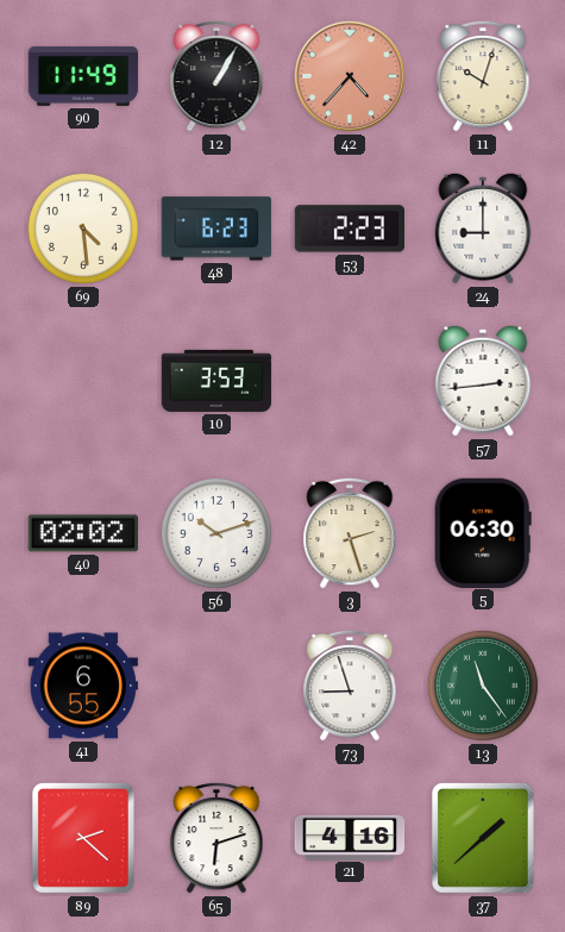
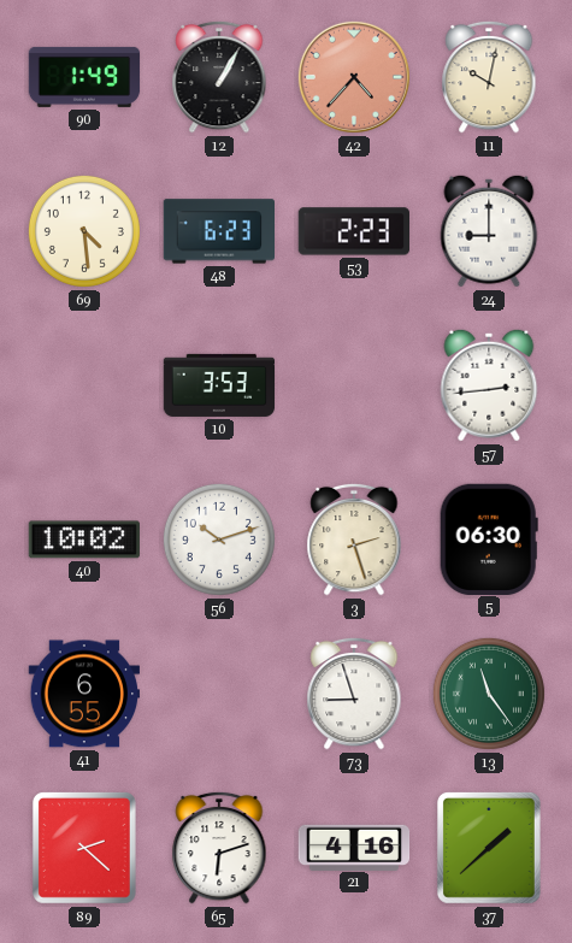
90: 11:49 -> 1:49 (84, 77)
11: 10:03 -> 10:02 (489, 77)
40: 02:02 -> 10:02 (83, 540)
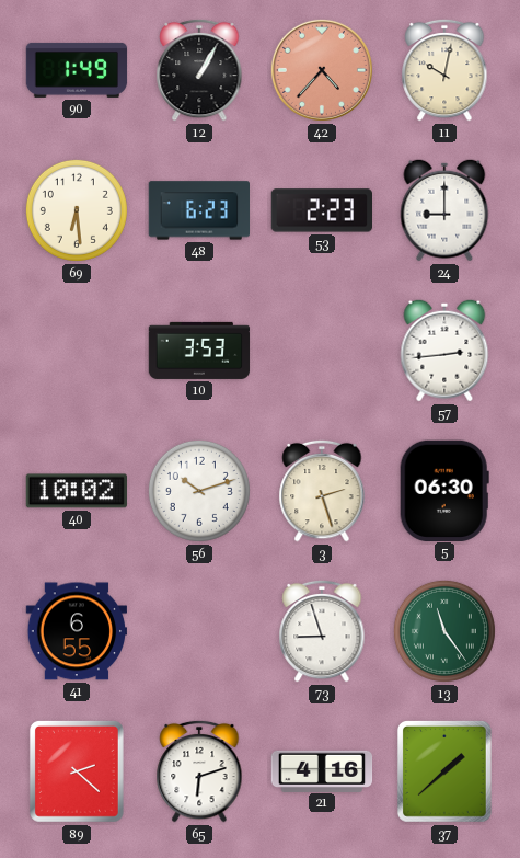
69: 4:29 -> 6:29 (77, 210)
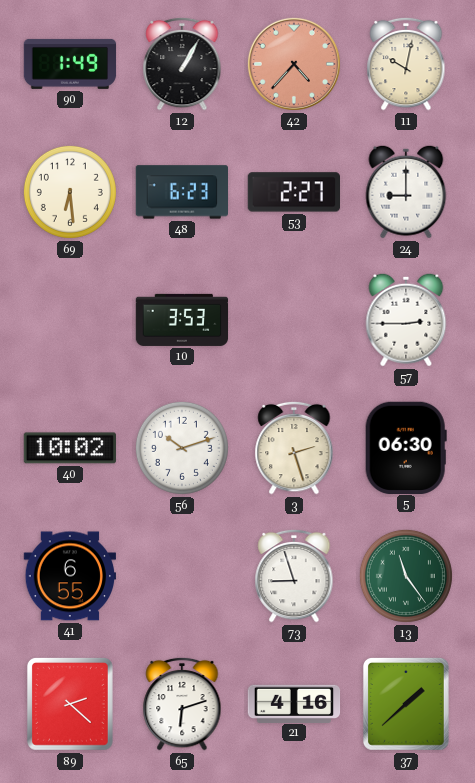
53: 2:23 -> 2:27 (293, 192)
57: 2:44 -> 2:45 (406, 320)
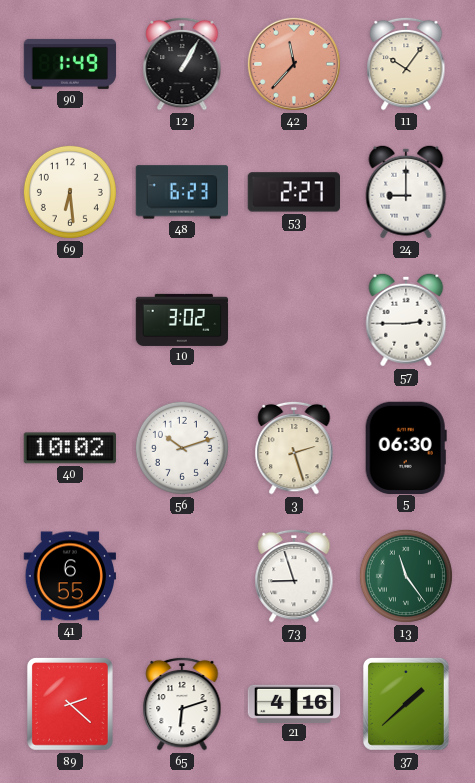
42: 4:37 -> 11:37 (294, 64)
11: 10:02 -> 10:06 (406, 64)
10: 3:53 -> 3:02 (182, 320)
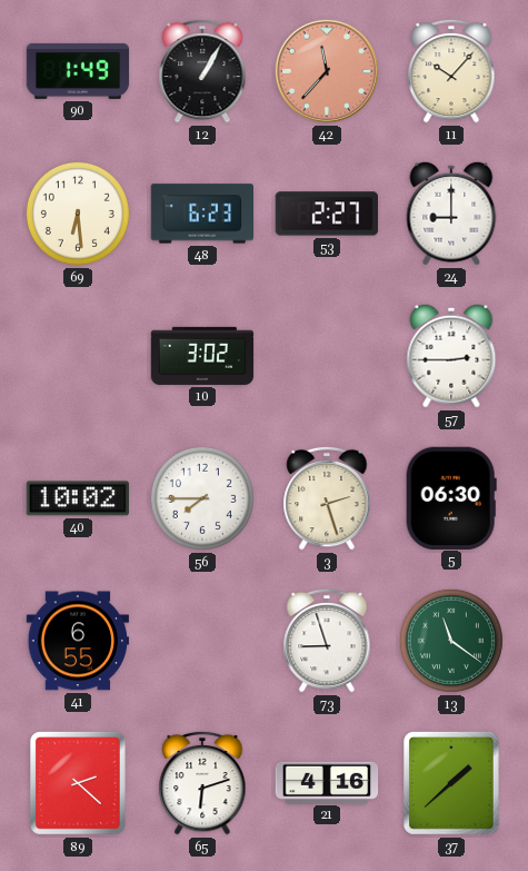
11: 10:06 -> 10:07 (451, 71)
56: 10:12 -> 7:45 (202, 498)
13: 11:24 -> 11:21 (451, 641)
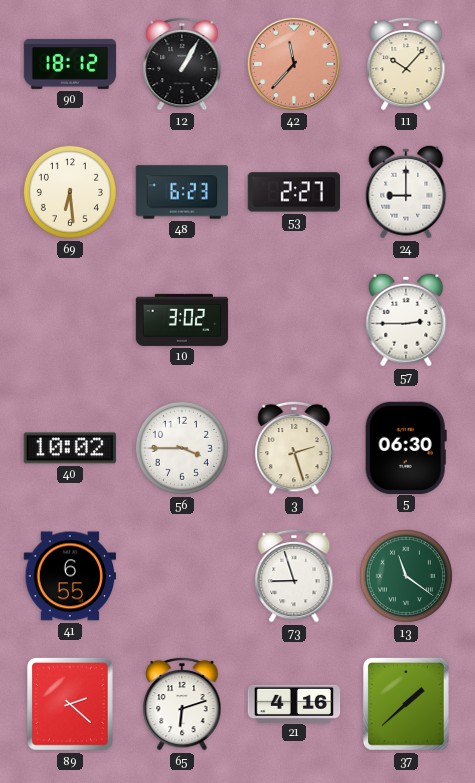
90: 1:49 -> 18:12 (70, 64)
56: 7:45 -> 3:45 (182, 448)
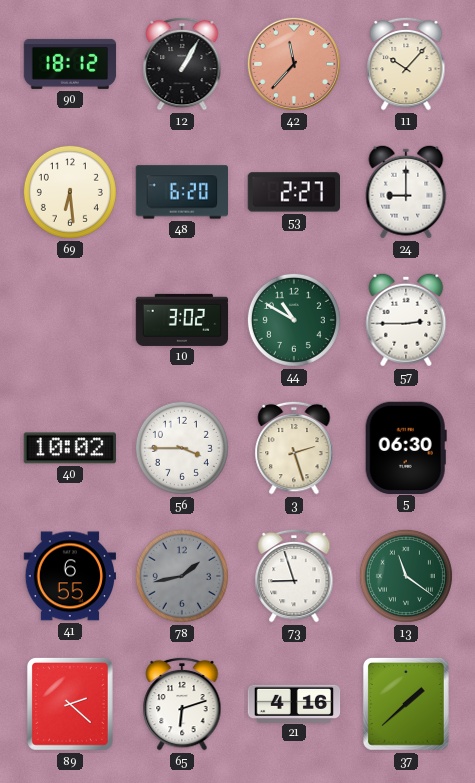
48: 6:23 -> 6:20 (182, 192)
44: none -> 10:50 (294, 320)
78: none -> 1:43 (182, 576)
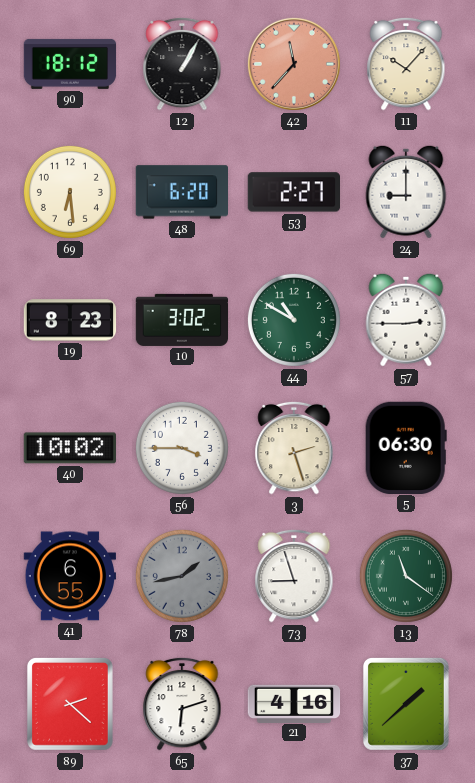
19: none -> 8:23 (70, 320)
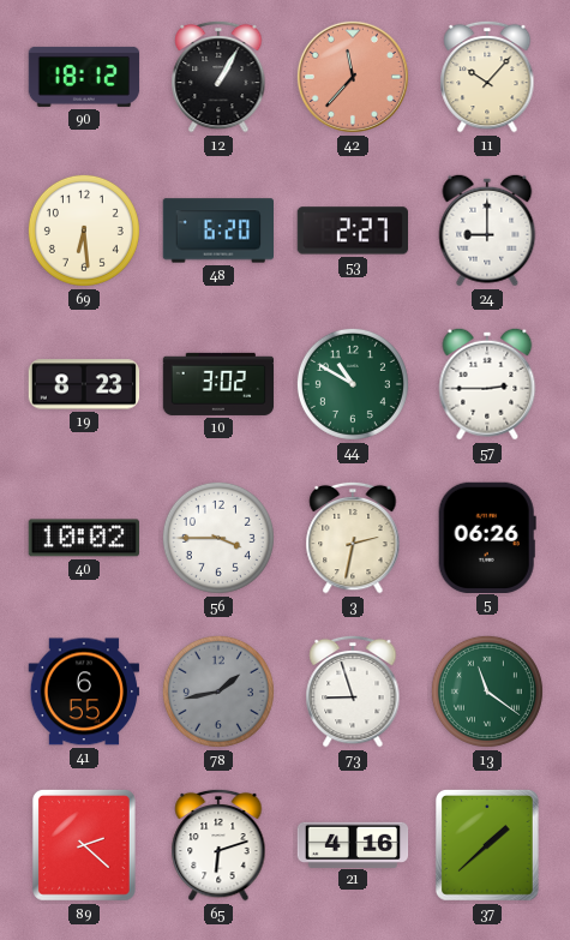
3: 2:27 -> 2:32 (353, 538)
5: 06:30 -> 06:26 (487, 537)
